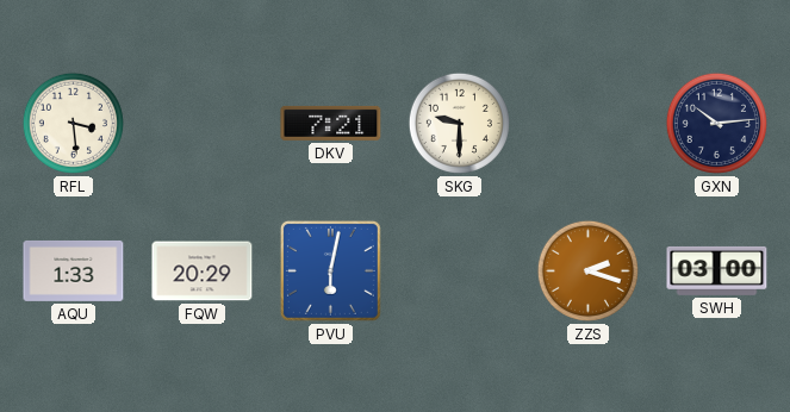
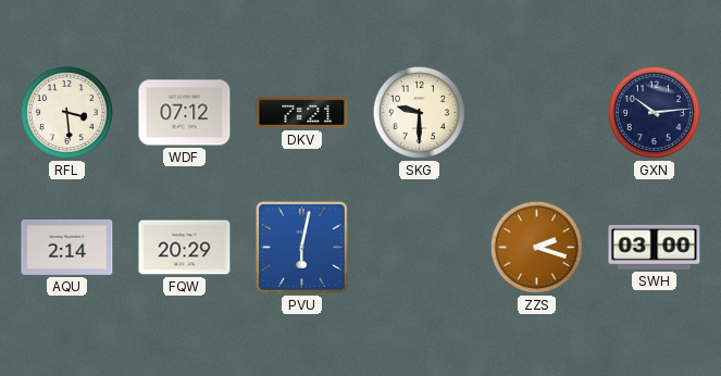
WDF: none -> 07:12 (185, 113)
AQU: 1:33 -> 2:14 (67, 247)
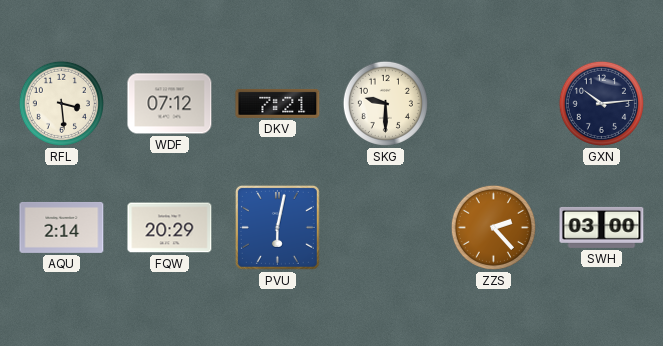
ZZS: 2:18 -> 2:23 (493, 227)
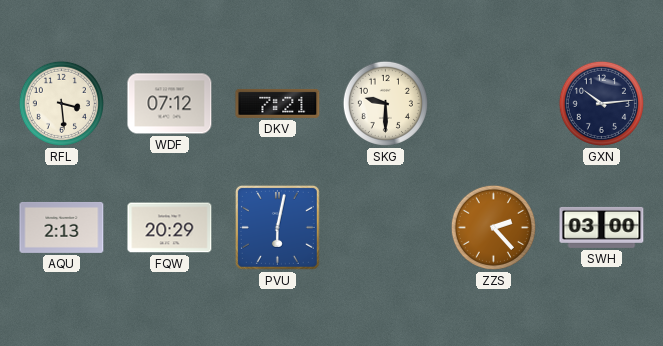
AQU: 2:14 -> 2:13 (62, 227)
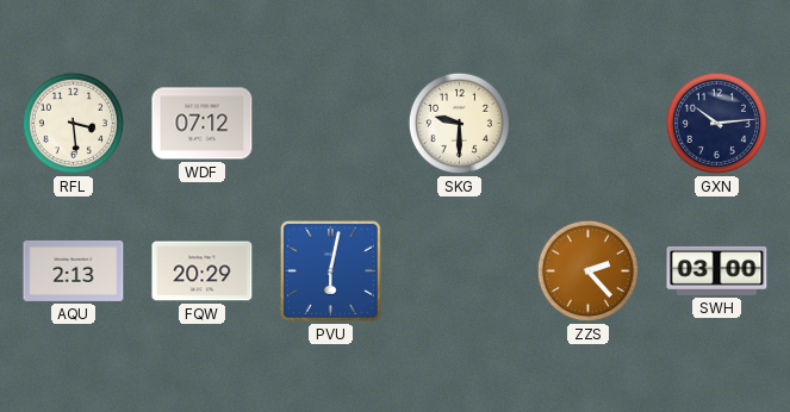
DKV: 7:21 -> none (278, 103)
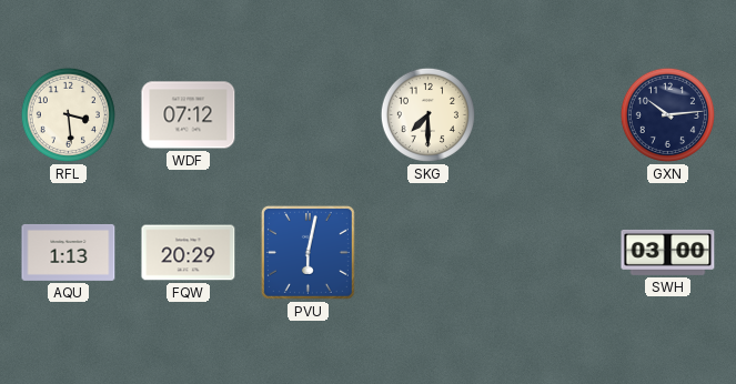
SKG: 9:30 -> 7:30 (427, 114)
AQU: 2:13 -> 1:13 (69, 252)
ZZS: 2:23 -> none (587, 270)
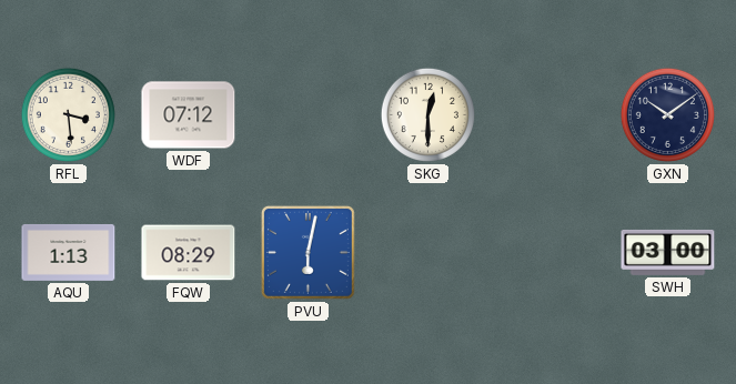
SKG: 7:30 -> 12:30 (427, 114)
GXN: 10:14 -> 10:09 (667, 114)
FQW: 20:29 -> 08:29 (189, 253)
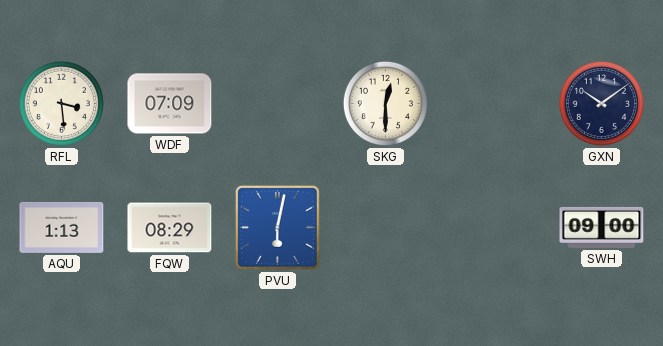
WDF: 07:12 -> 07:09 (170, 104)
SWH: 03:00 -> 09:00 (602, 227)
